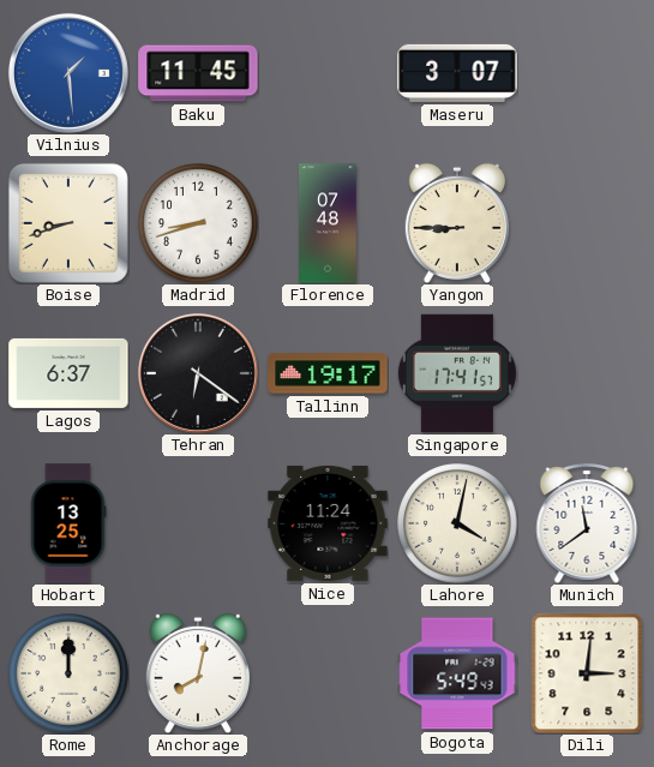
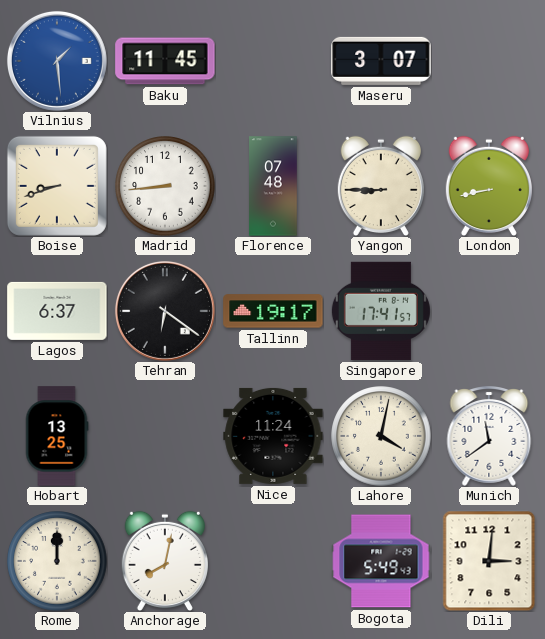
Madrid: 8:42 -> 8:44 (165, 186)
London: none -> 8:43 (489, 186)
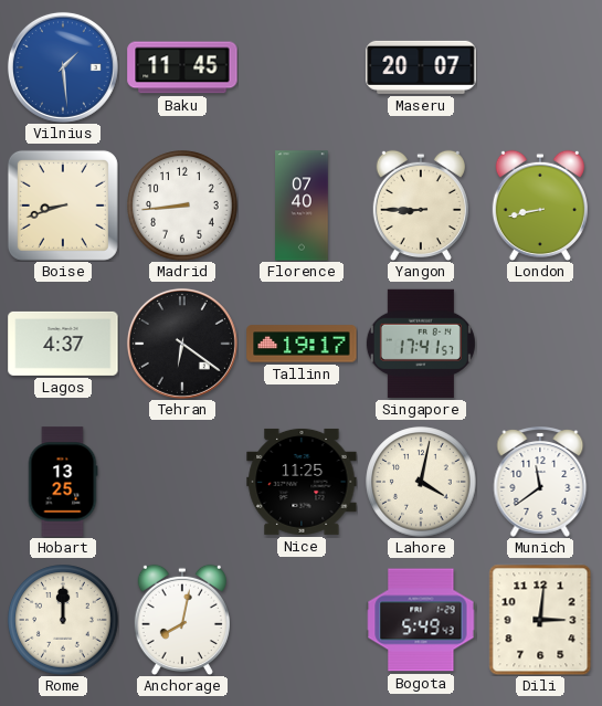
Maseru: 3:07 -> 20:07 (421, 67)
Florence: 07:48 -> 07:40 (302, 206)
Lagos: 6:37 -> 4:37 (63, 344)
Nice: 11:24 -> 11:25 (302, 482)
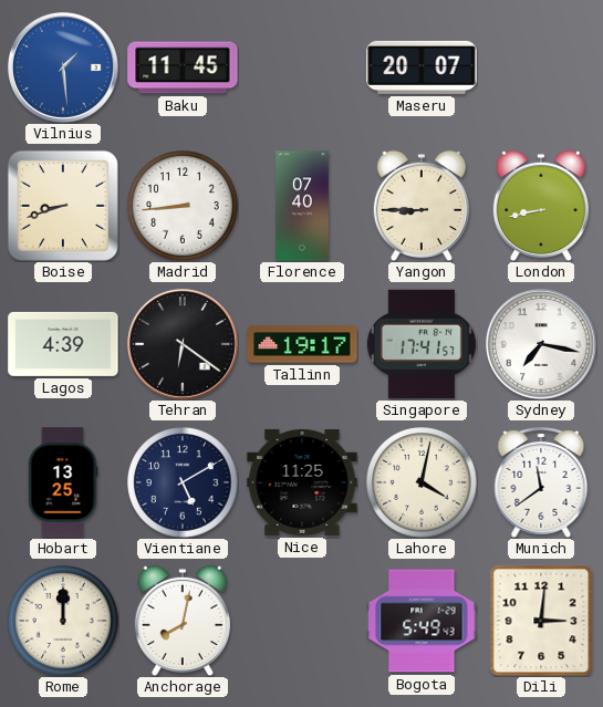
Lagos: 4:37 -> 4:39 (63, 344)
Sydney: none -> 7:17 (541, 344)
Vientiane: none -> 5:10 (183, 482)
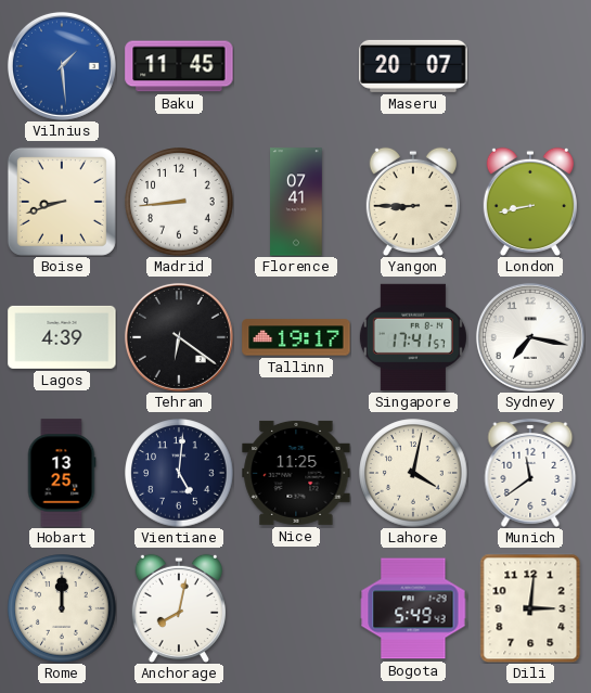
Florence: 07:40 -> 07:41 (296, 202)
Vientiane: 5:10 -> 5:01 (179, 473)
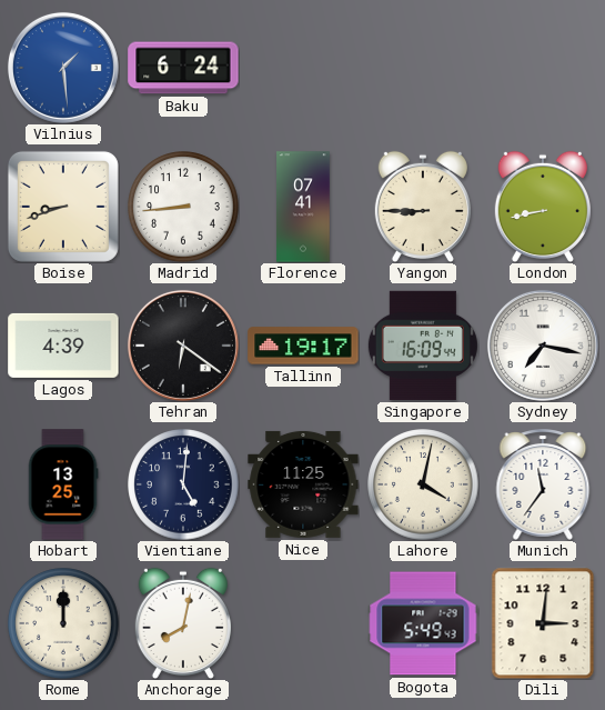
Baku: 11:45 -> 6:24 (183, 68)
Maseru: 20:07 -> none (413, 66)
Singapore: 17:41 -> 16:09 (423, 346)
Munich: 11:39 -> 11:36 (543, 486)
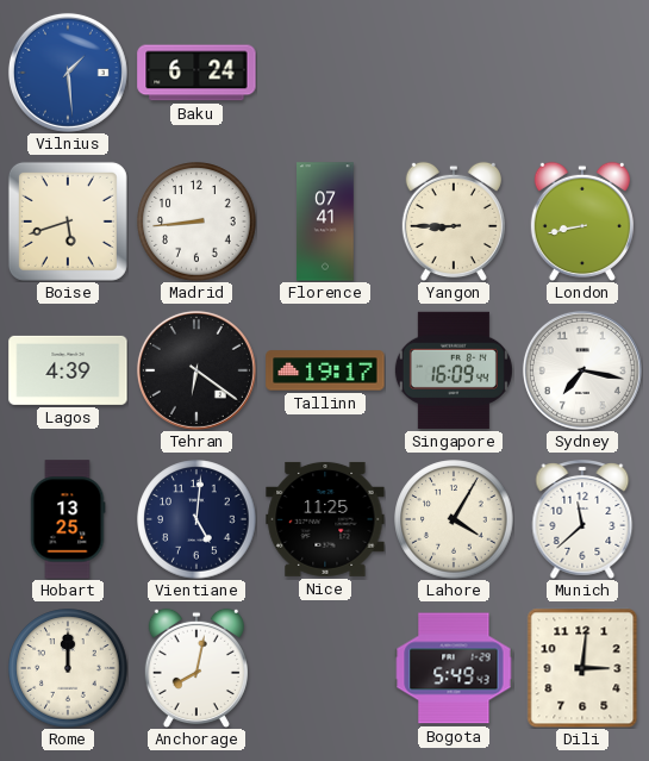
Boise: 8:42 -> 5:42 (68, 222)
Lahore: 4:02 -> 4:05 (454, 519)
Munich: 11:36 -> 11:38 (582, 520)
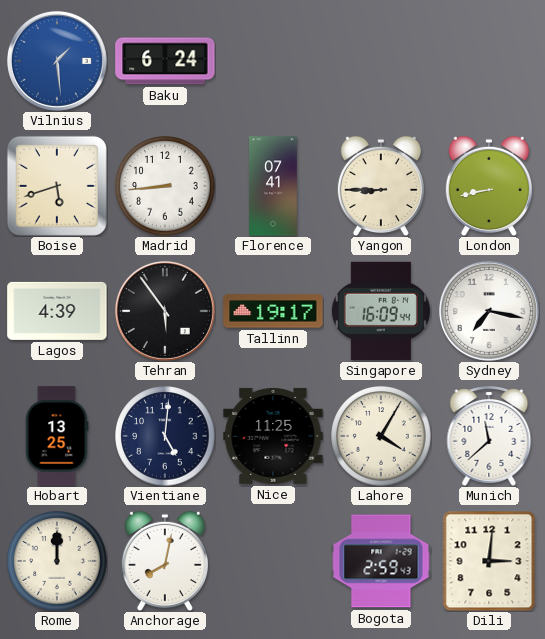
Tehran: 6:21 -> 5:54 (165, 311)
Bogota: 5:49 -> 2:59 (381, 561)
